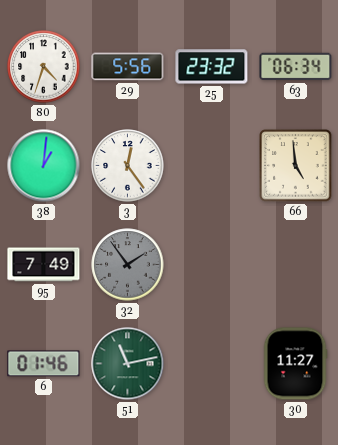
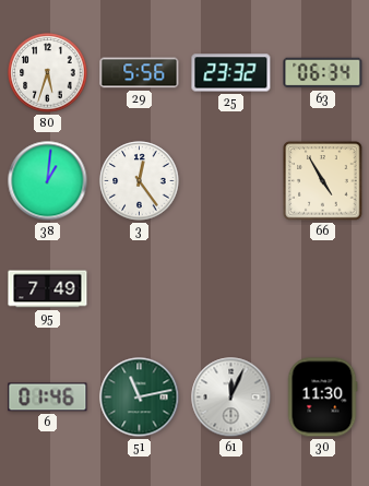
80: 4:33 -> 5:33 (48, 73)
66: 4:59 -> 4:55 (323, 181)
32: 1:54 -> none (128, 265)
61: none -> 12:04 (231, 398)
30: 11:27 -> 11:30 (322, 398)
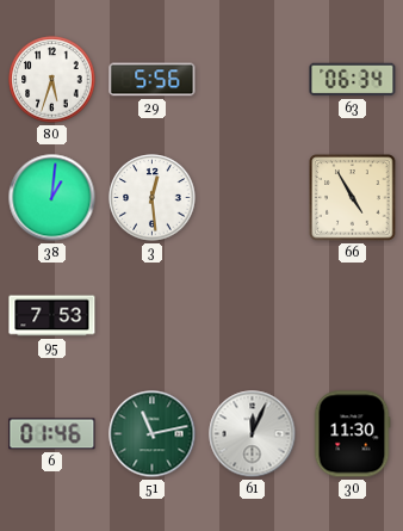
25: 23:32 -> none (231, 73)
3: 12:24 -> 12:29 (153, 198)
95: 7:49 -> 7:53 (52, 316)
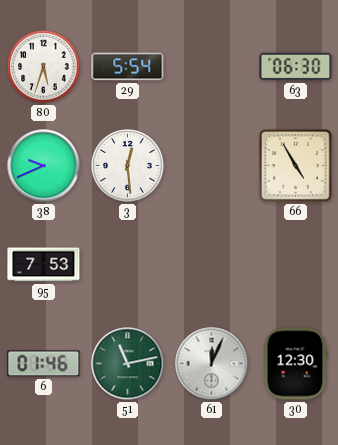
29: 5:56 -> 5:54 (128, 67)
63: 06:34 -> 06:30 (296, 67)
38: 1:01 -> 9:41 (44, 166)
30: 11:30 -> 12:30 (295, 364)
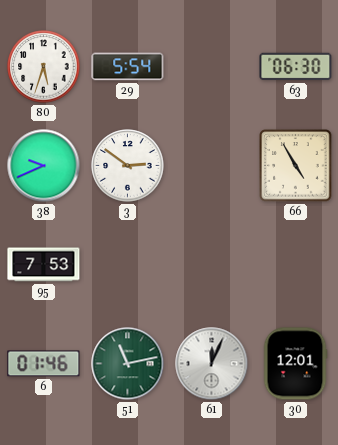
3: 12:29 -> 2:51 (128, 166)
30: 12:30 -> 12:01 (295, 364)
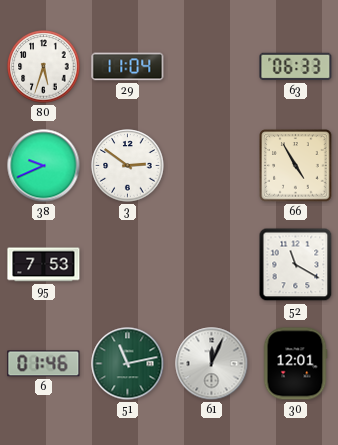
29: 5:54 -> 11:04 (128, 67)
63: 06:30 -> 06:33 (296, 67)
52: none -> 11:20 (296, 265)
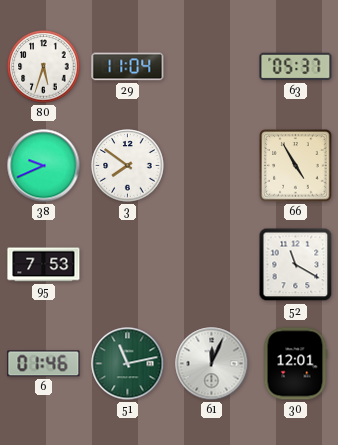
63: 06:33 -> 05:37 (296, 67)
3: 2:51 -> 7:51 (128, 166)
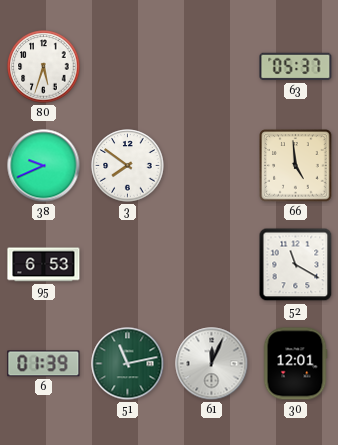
29: 11:04 -> none (128, 67)
66: 4:55 -> 4:59 (296, 166)
95: 7:53 -> 6:53 (44, 265)
6: 01:46 -> 01:39 (44, 364)
